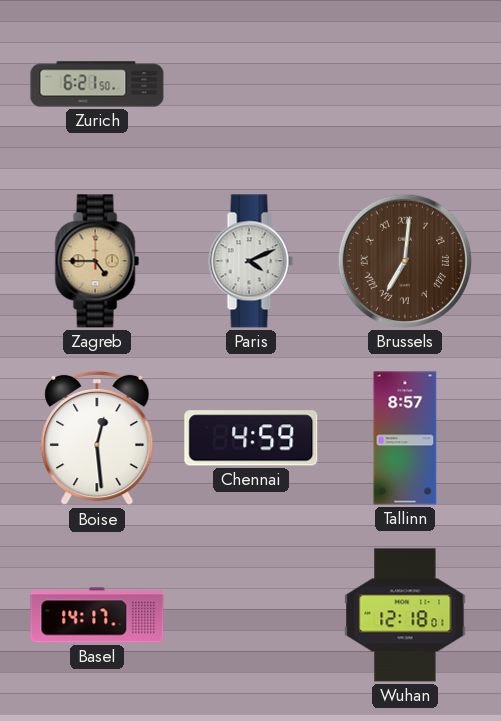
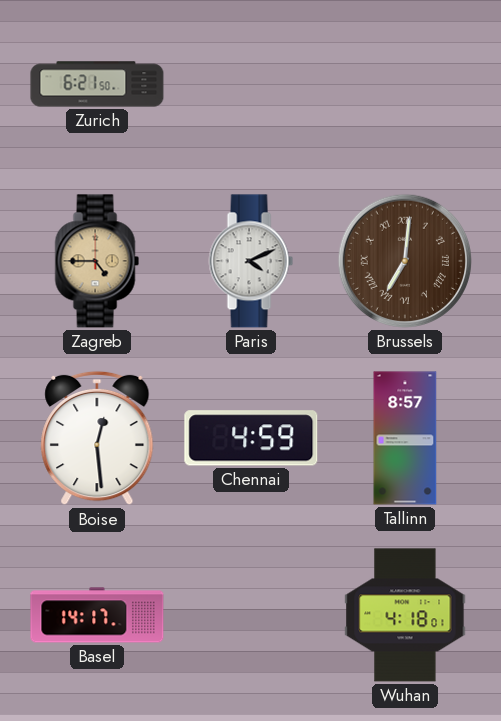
Wuhan: 12:18 -> 4:18 (405, 615)
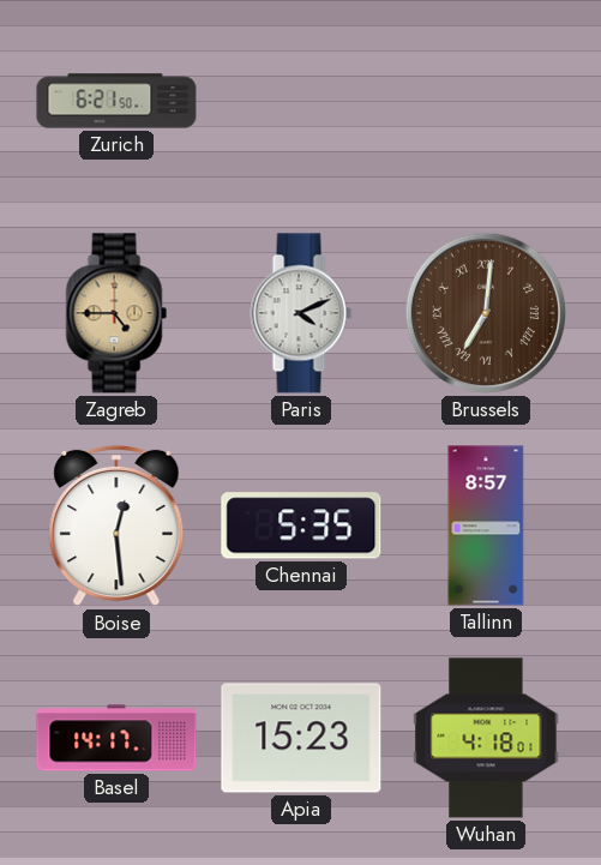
Chennai: 4:59 -> 5:35 (301, 525)
Apia: none -> 15:23 (301, 738)
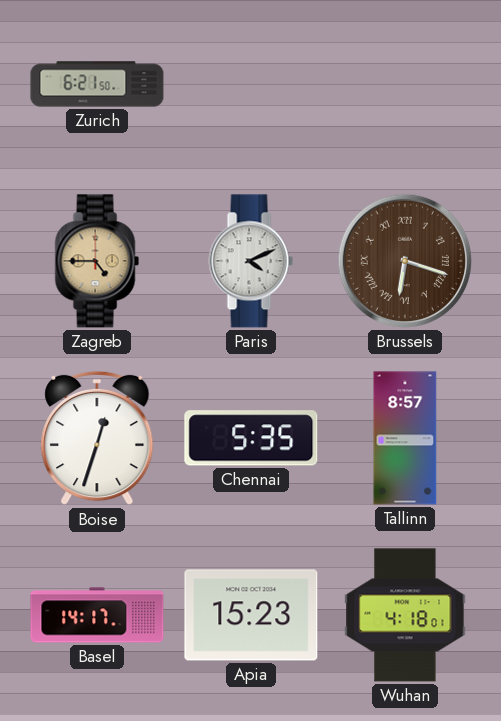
Brussels: 7:01 -> 6:18 (405, 261)
Boise: 12:29 -> 12:33 (97, 438)
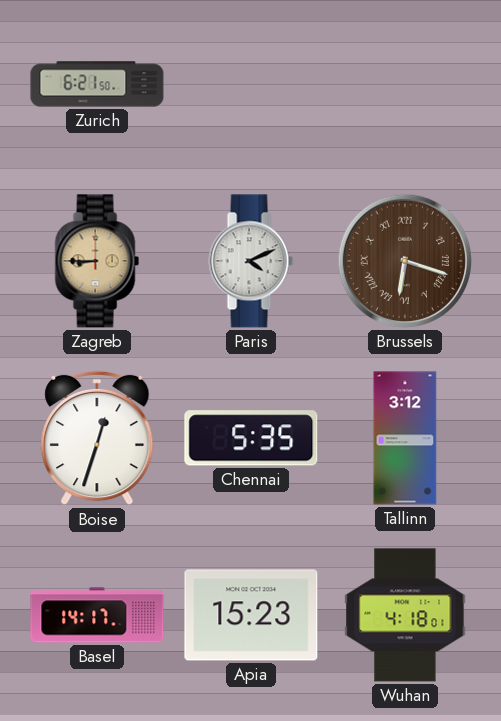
Zagreb: 4:45 -> 8:45 (97, 261)
Tallinn: 8:57 -> 3:12 (405, 438)
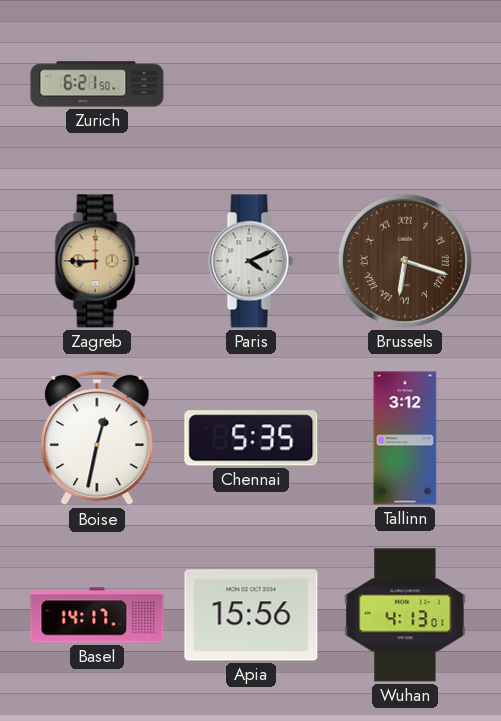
Boise: 12:33 -> 12:32 (97, 438)
Apia: 15:23 -> 15:56 (251, 615)
Wuhan: 4:18 -> 4:13 (405, 615)
